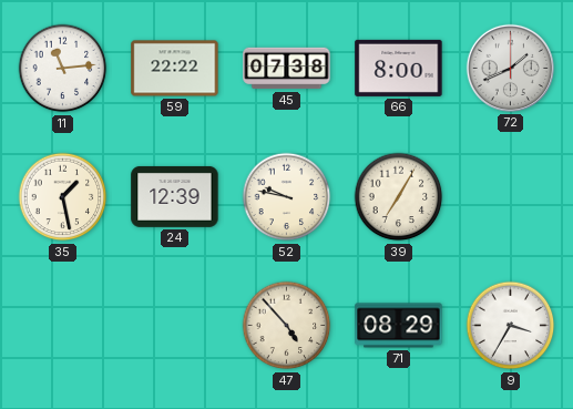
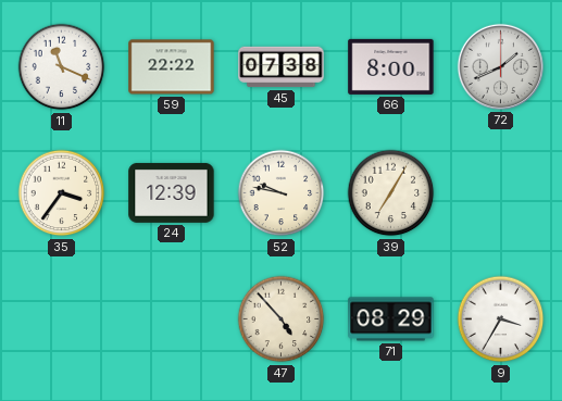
11: 11:14 -> 11:19 (62, 67)
35: 1:28 -> 3:36 (62, 193)
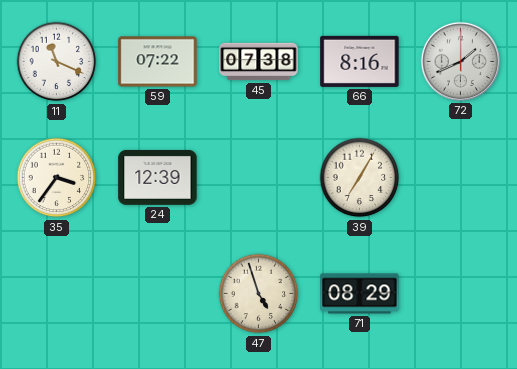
59: 22:22 -> 07:22 (158, 62)
66: 8:00 -> 8:16 (360, 61)
52: 9:47 -> none (282, 193)
47: 4:53 -> 4:57 (259, 294)
9: 3:35 -> none (501, 319)
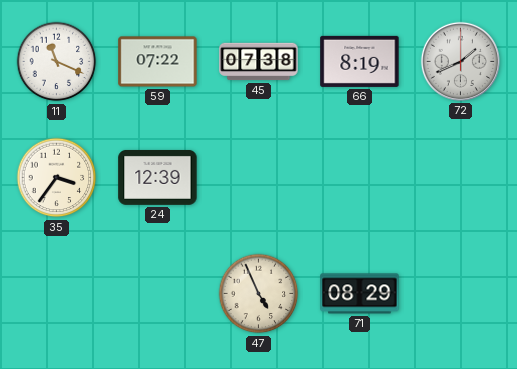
66: 8:16 -> 8:19 (360, 61)
39: 7:05 -> none (360, 178)
47: 4:57 -> 4:56 (259, 294)
